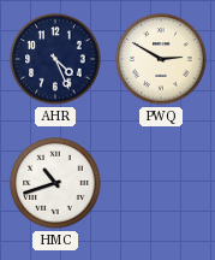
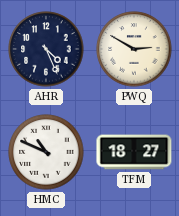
HMC: 10:42 -> 10:49 (46, 152)
TFM: none -> 18:27 (134, 152)
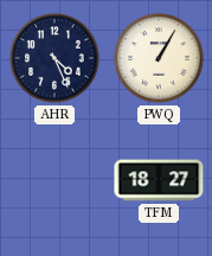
PWQ: 2:50 -> 1:05 (159, 58)
HMC: 10:49 -> none (46, 152)
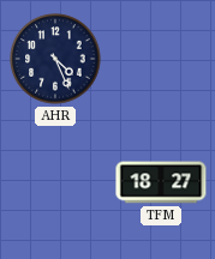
PWQ: 1:05 -> none (159, 58)
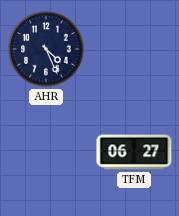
TFM: 18:27 -> 06:27 (134, 152)
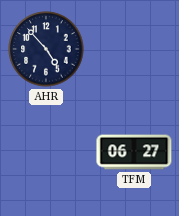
AHR: 4:26 -> 4:53 (46, 49)
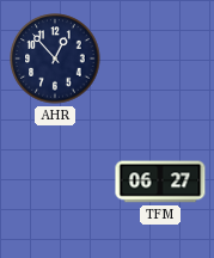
AHR: 4:53 -> 12:53 (55, 59)
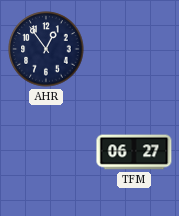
AHR: 12:53 -> 12:54 (46, 49)
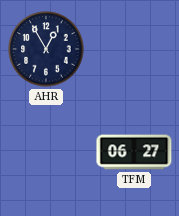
AHR: 12:54 -> 12:55 (46, 49)
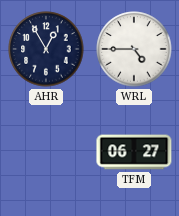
WRL: none -> 4:45 (134, 49)
